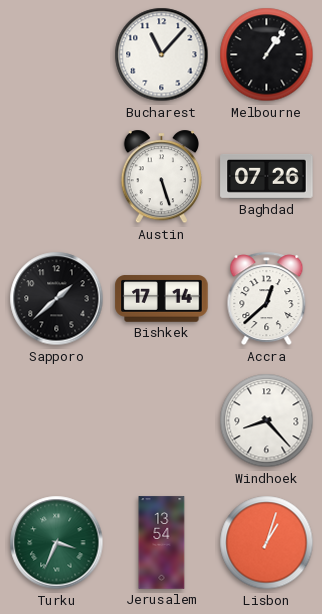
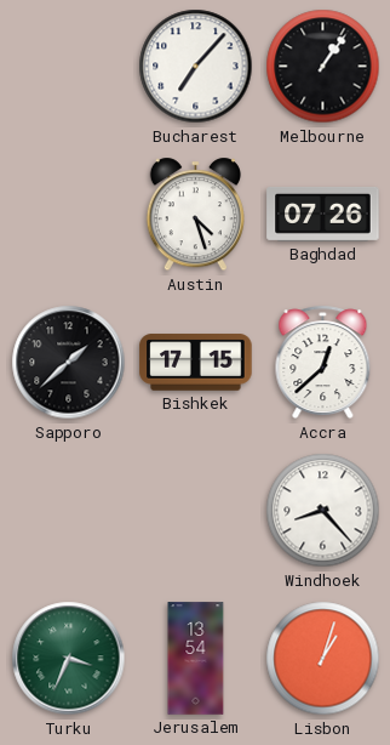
Bucharest: 11:07 -> 7:07 (196, 67)
Austin: 5:27 -> 4:27 (195, 215)
Bishkek: 17:14 -> 17:15 (196, 363)
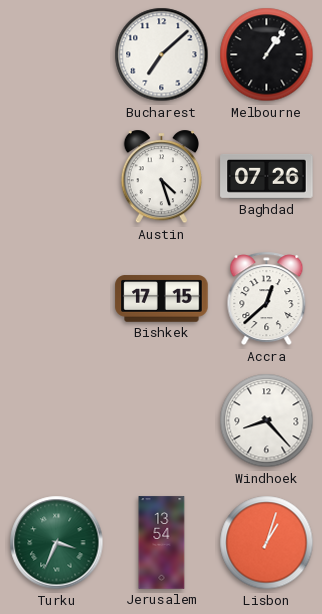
Bucharest: 7:07 -> 7:08 (162, 55)
Sapporo: 1:38 -> none (69, 363)
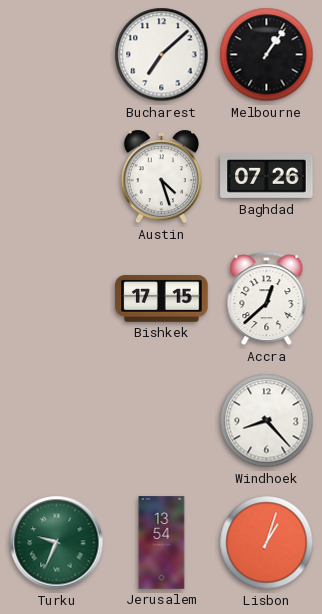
Turku: 3:34 -> 9:34 (57, 543)
